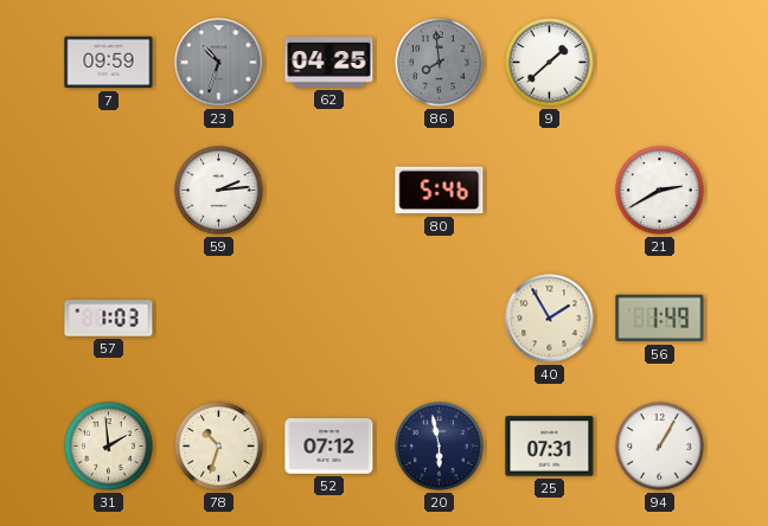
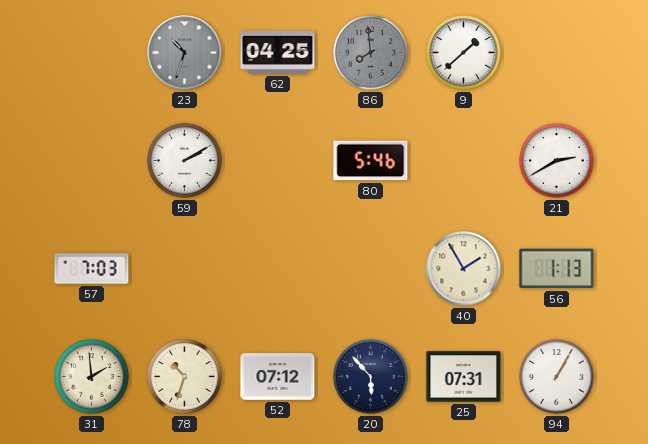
7: 09:59 -> none (109, 63)
59: 2:14 -> 2:10 (185, 161)
57: 1:03 -> 7:03 (92, 269)
56: 1:49 -> 1:13 (557, 269)
20: 5:58 -> 5:53 (371, 377)
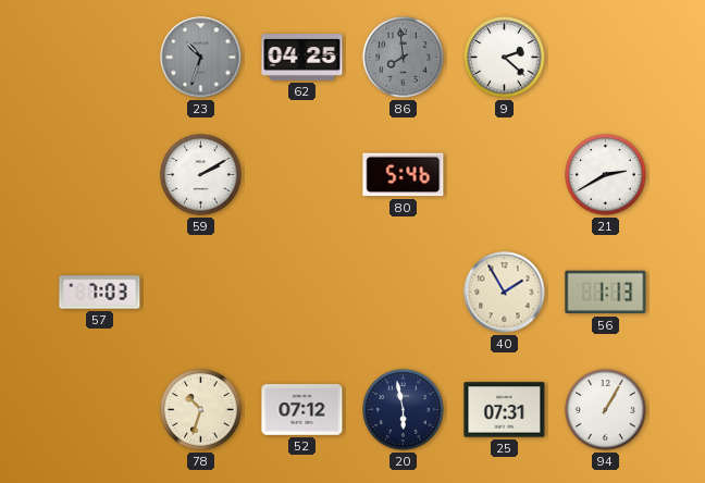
9: 1:38 -> 2:22 (505, 58)
31: 1:59 -> none (92, 377)
20: 5:53 -> 5:58 (404, 410)
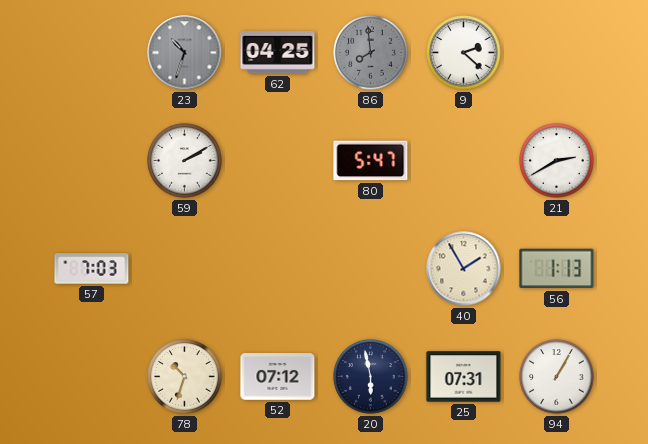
80: 5:46 -> 5:47 (371, 161)
